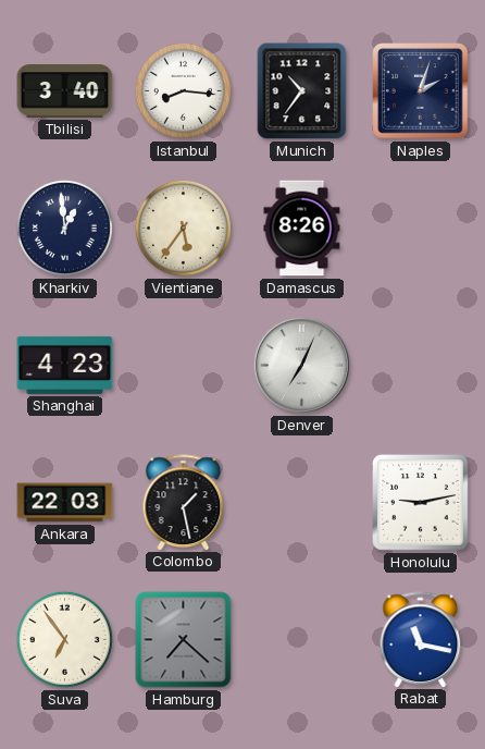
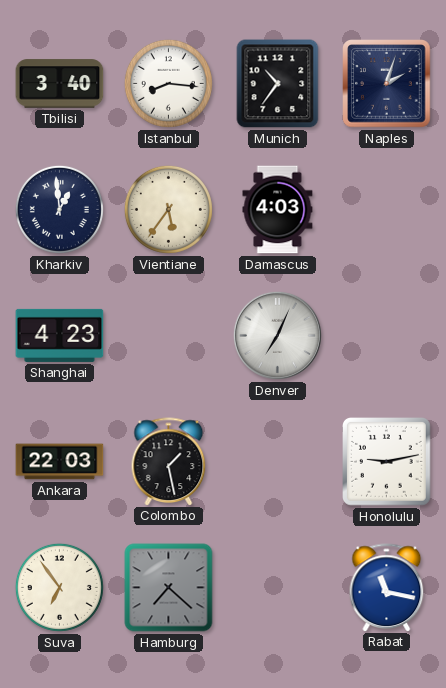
Damascus: 8:26 -> 4:03 (278, 210)
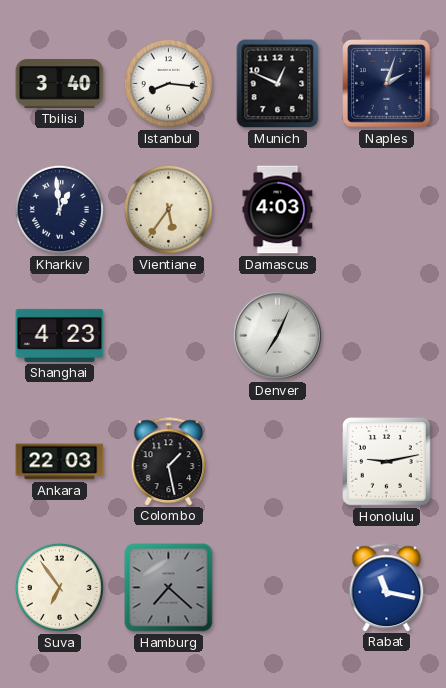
Munich: 10:36 -> 12:49 (278, 84)
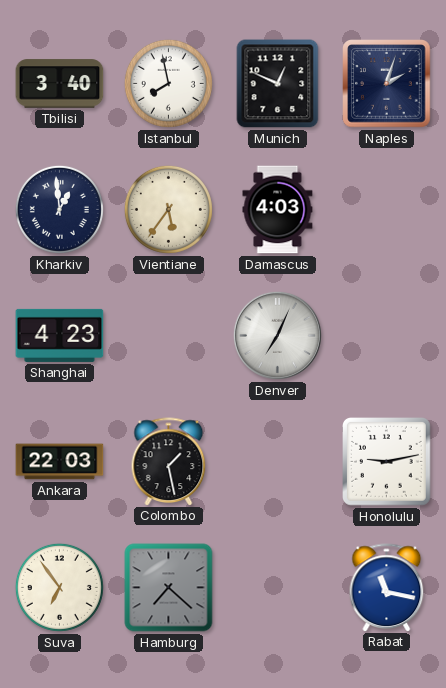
Istanbul: 8:16 -> 7:58 (168, 83)
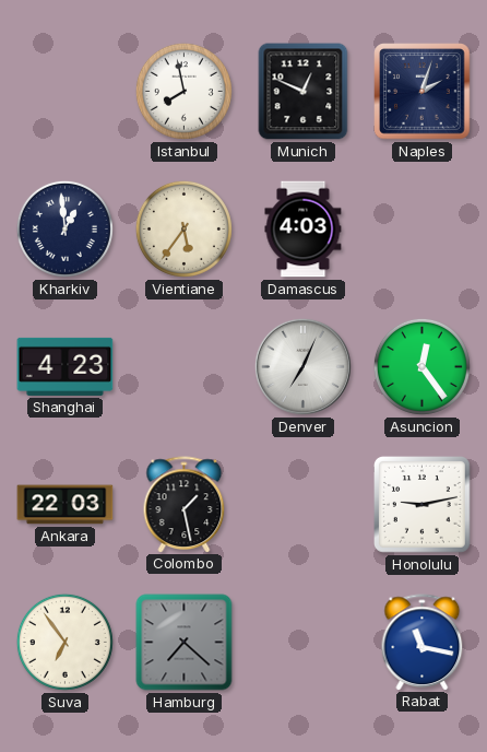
Tbilisi: 3:40 -> none (60, 84)
Asuncion: none -> 12:24 (421, 366)
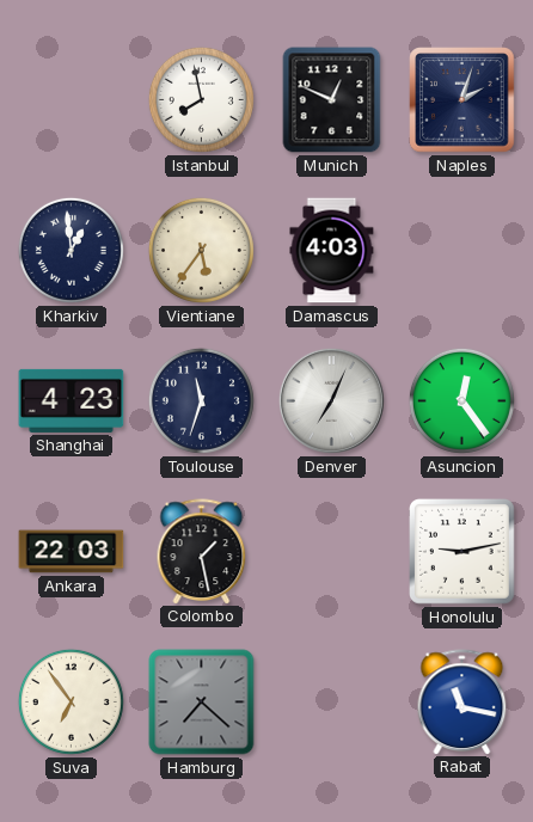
Toulouse: none -> 11:33 (201, 400)
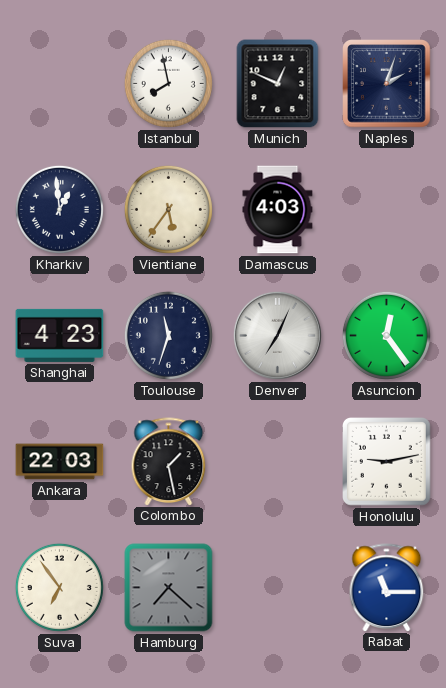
Rabat: 11:17 -> 11:15 (387, 587)
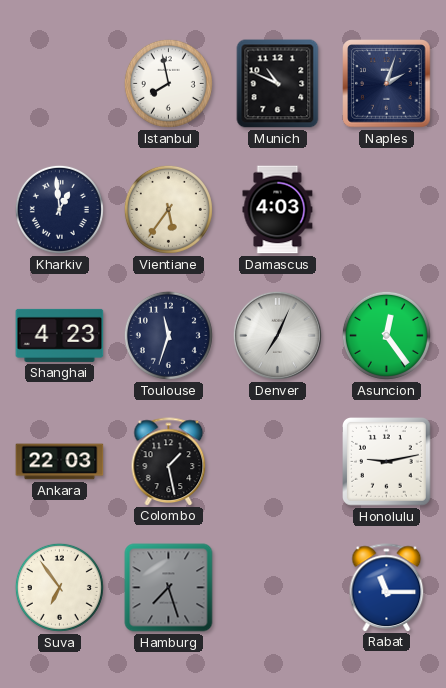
Munich: 12:49 -> 10:49 (278, 84)
Hamburg: 7:22 -> 7:27 (169, 588)
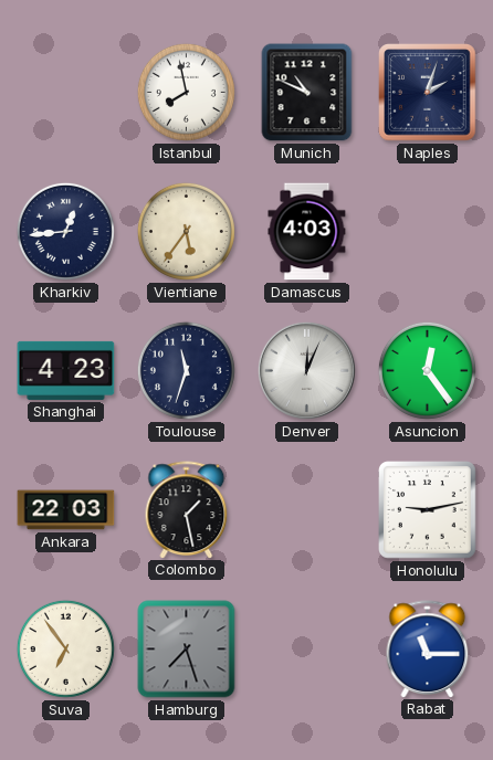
Kharkiv: 12:59 -> 12:44 (65, 231)
Denver: 7:04 -> 12:04 (306, 370)
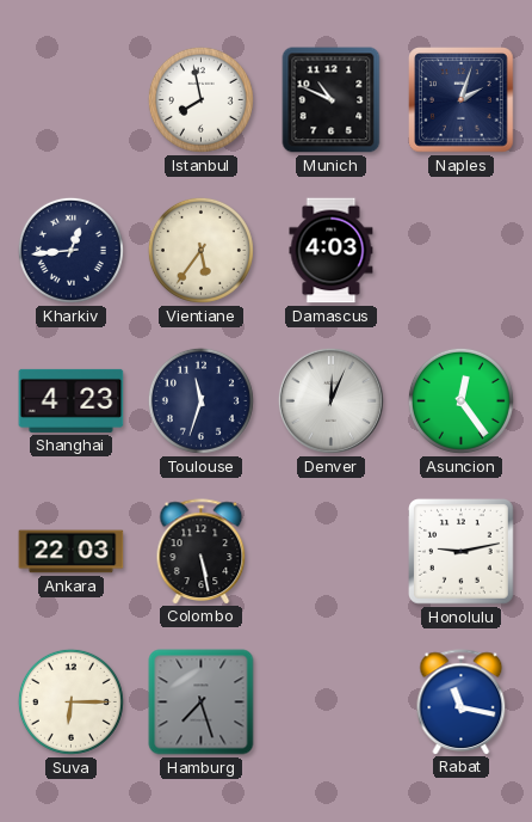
Colombo: 1:28 -> 5:28 (202, 551)
Suva: 6:54 -> 6:15 (70, 701)
Rabat: 11:15 -> 11:17 (462, 701)
